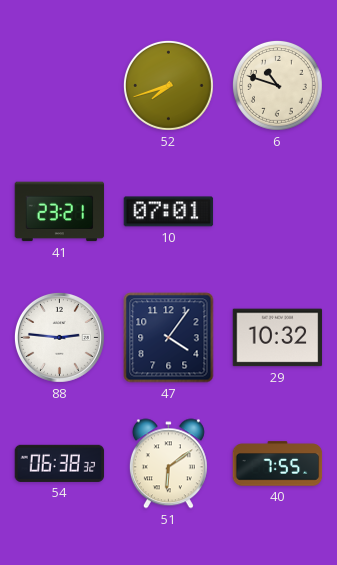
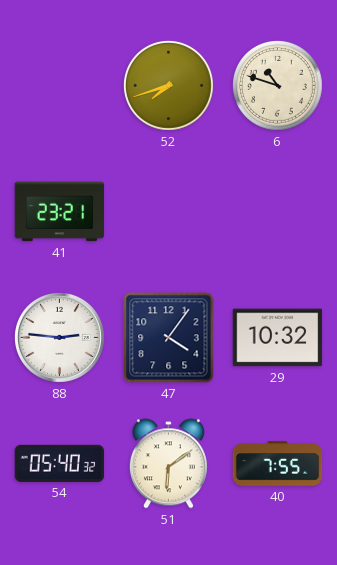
10: 07:01 -> none (169, 212)
54: 06:38 -> 05:40 (60, 463)
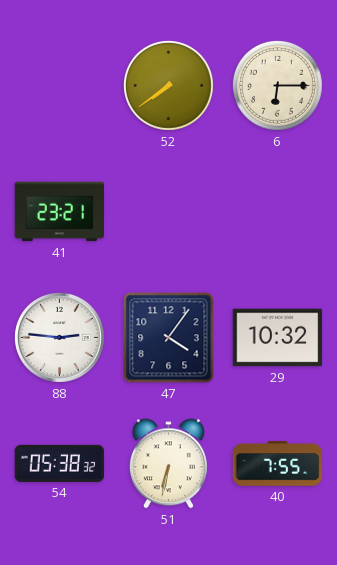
52: 7:42 -> 7:39 (168, 85)
6: 10:48 -> 6:15 (277, 85)
54: 05:40 -> 05:38 (60, 463)
51: 6:09 -> 6:32 (168, 464)
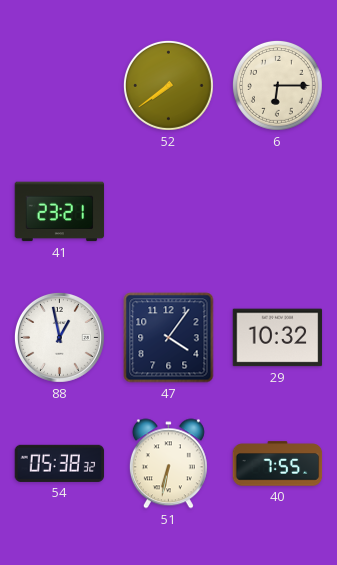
88: 2:46 -> 12:58 (59, 337)
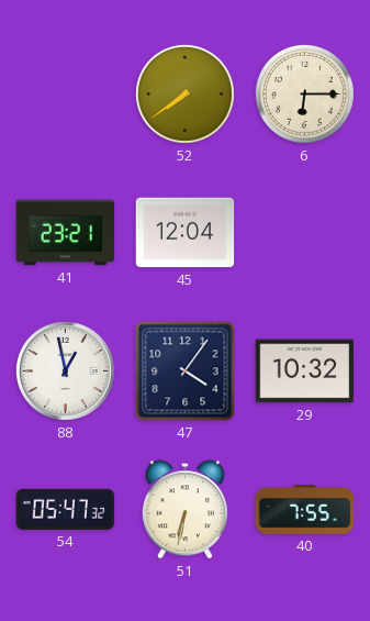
45: none -> 12:04 (186, 233)
54: 05:38 -> 05:47 (66, 509)
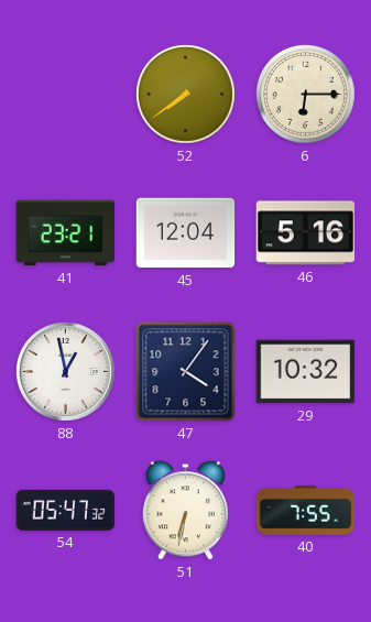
46: none -> 5:16 (306, 233)
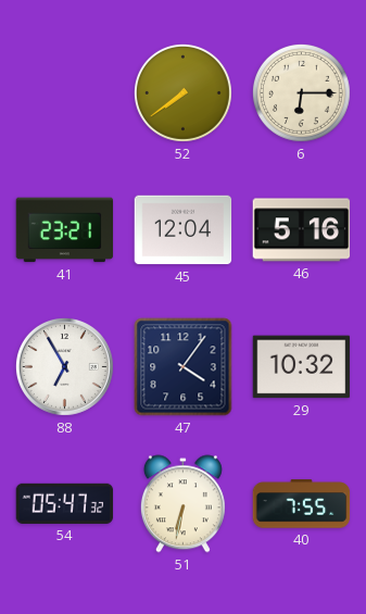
88: 12:58 -> 6:55 (64, 366)
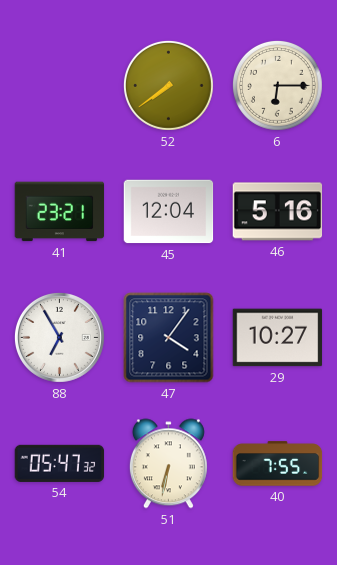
29: 10:32 -> 10:27 (278, 338)
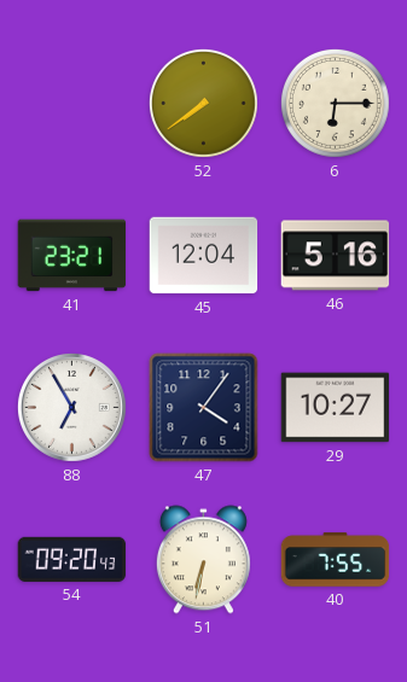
54: 05:47 -> 09:20 (72, 559)
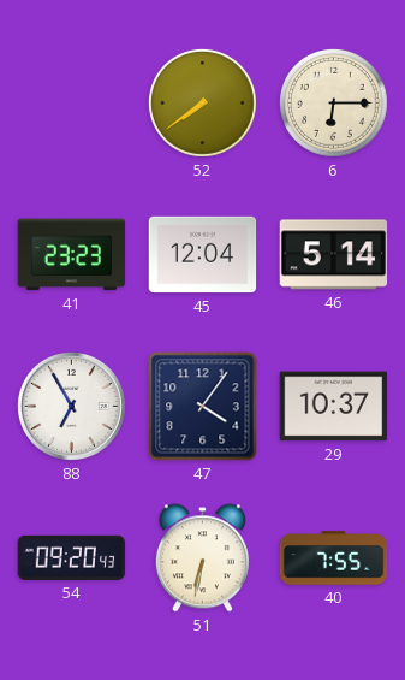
41: 23:21 -> 23:23 (72, 255)
46: 5:16 -> 5:14 (334, 255)
29: 10:27 -> 10:37 (334, 407)
